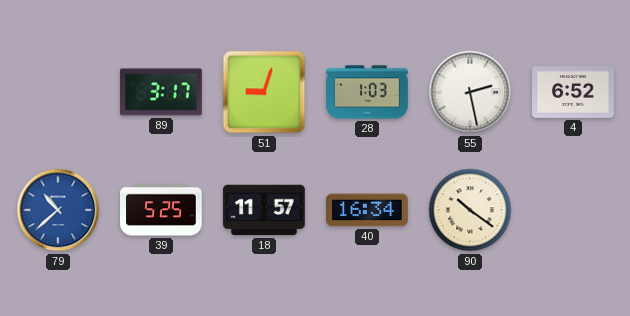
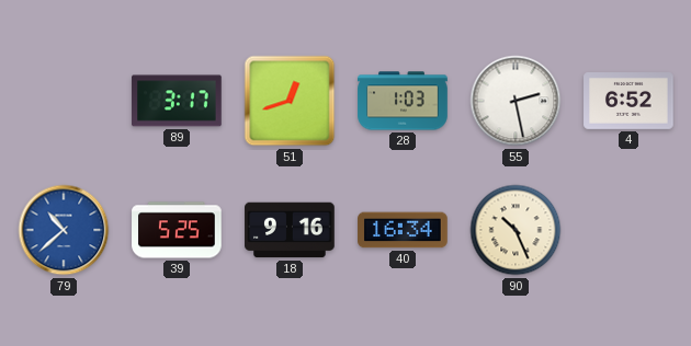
51: 9:03 -> 12:42 (290, 101)
18: 11:57 -> 9:16 (290, 230)
90: 10:21 -> 10:26 (516, 230)
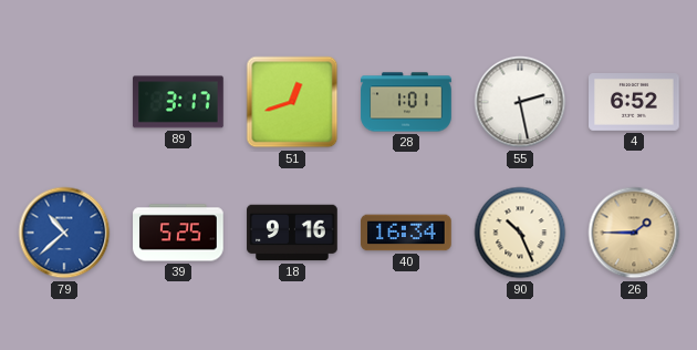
28: 1:03 -> 1:01 (406, 102)
26: none -> 1:45 (634, 233)
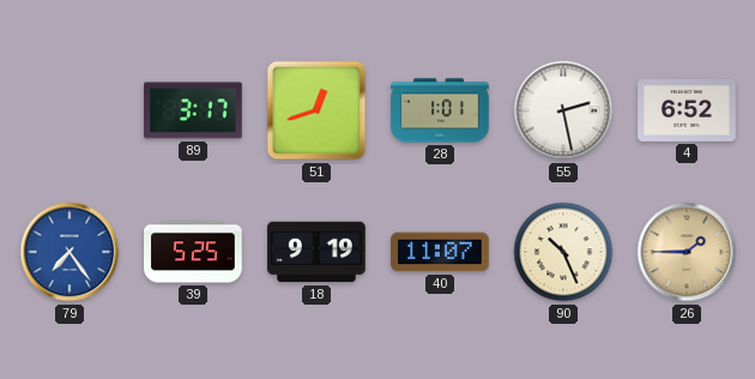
79: 10:38 -> 7:24 (70, 252)
18: 9:16 -> 9:19 (316, 252)
40: 16:34 -> 11:07 (440, 252)
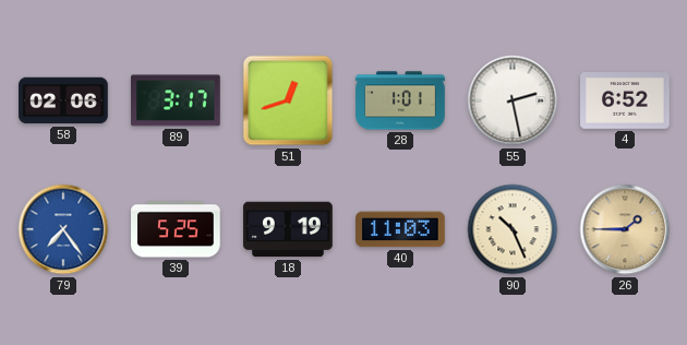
58: none -> 02:06 (63, 100)
40: 11:07 -> 11:03 (400, 229)
